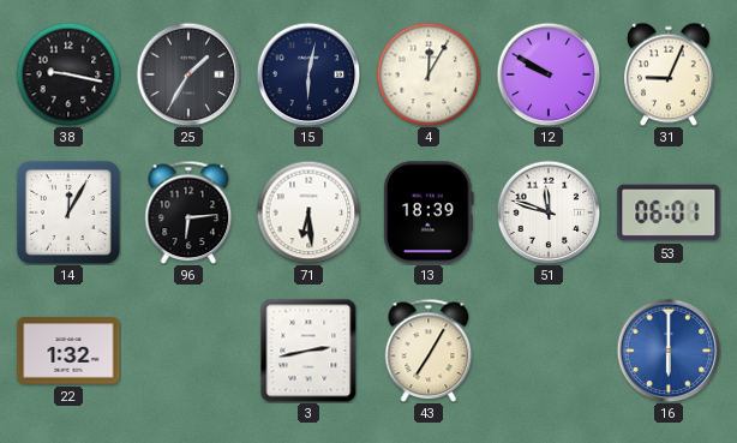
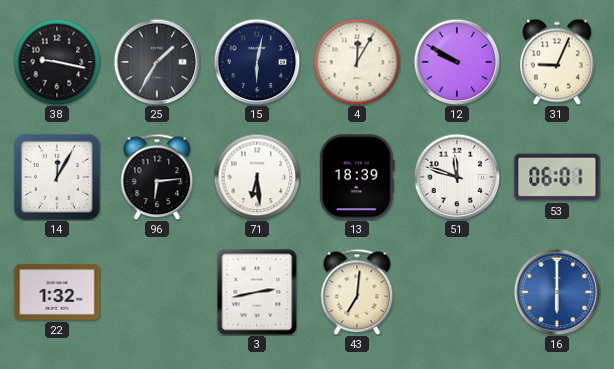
43: 7:05 -> 7:01 (357, 292)
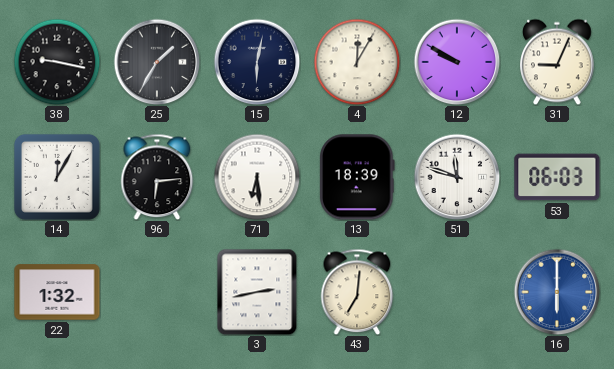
53: 06:01 -> 06:03 (557, 177)
